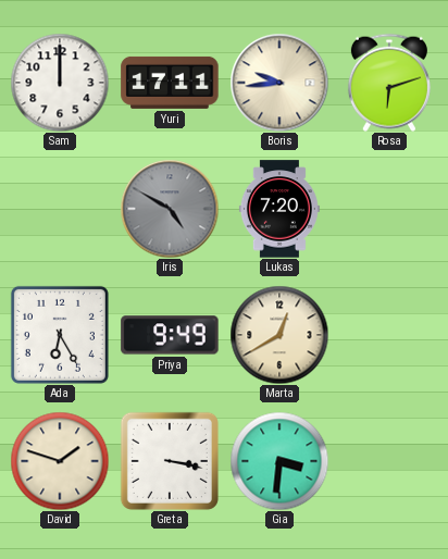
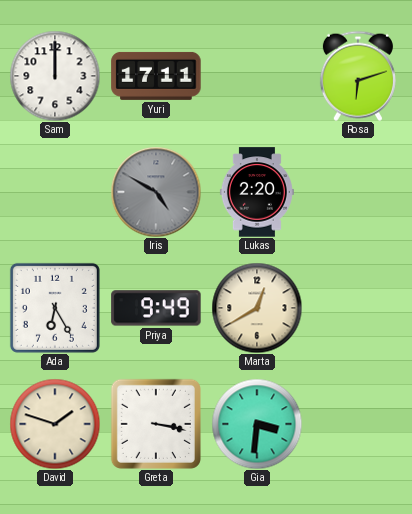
Boris: 9:44 -> none (279, 83)
Lukas: 7:20 -> 2:20 (257, 192)
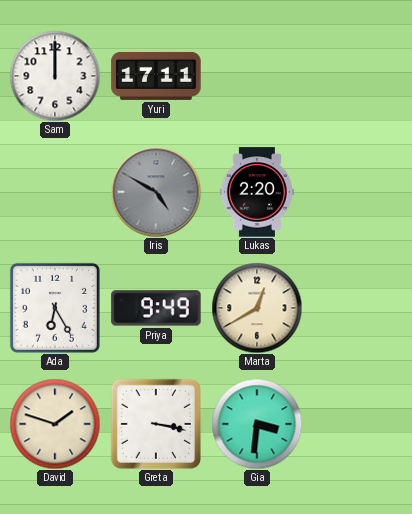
Rosa: 6:12 -> none (358, 76)
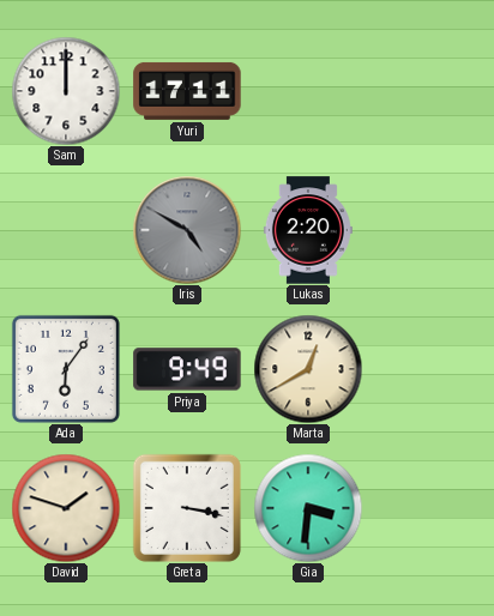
Ada: 6:25 -> 6:06 (66, 369)
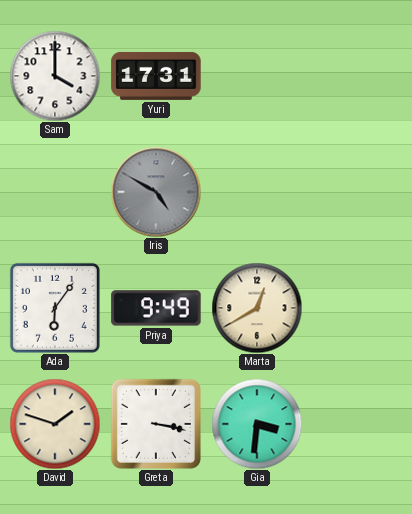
Sam: 12:00 -> 4:00 (55, 76)
Yuri: 17:11 -> 17:31 (156, 76)
Lukas: 2:20 -> none (308, 230)
